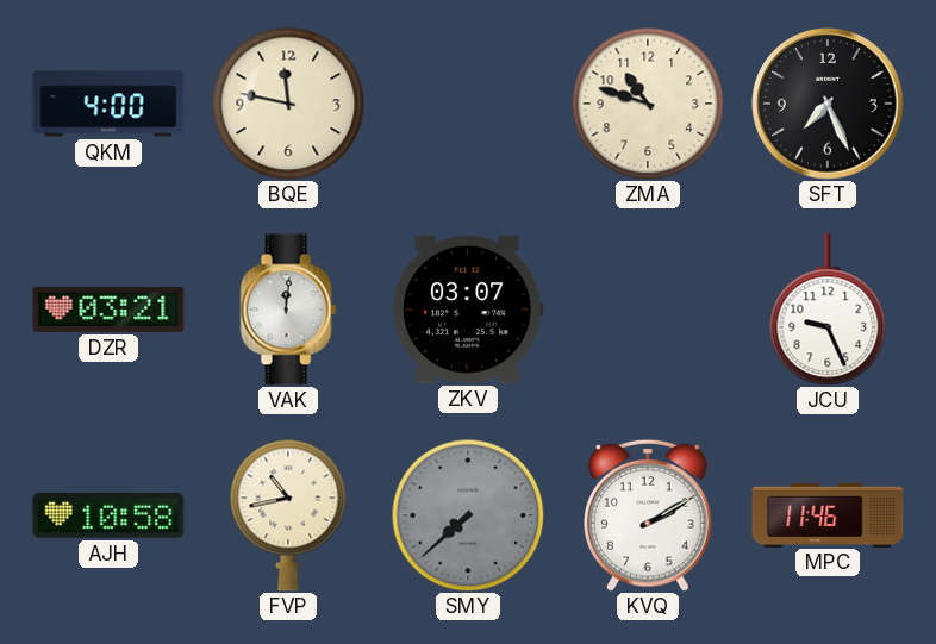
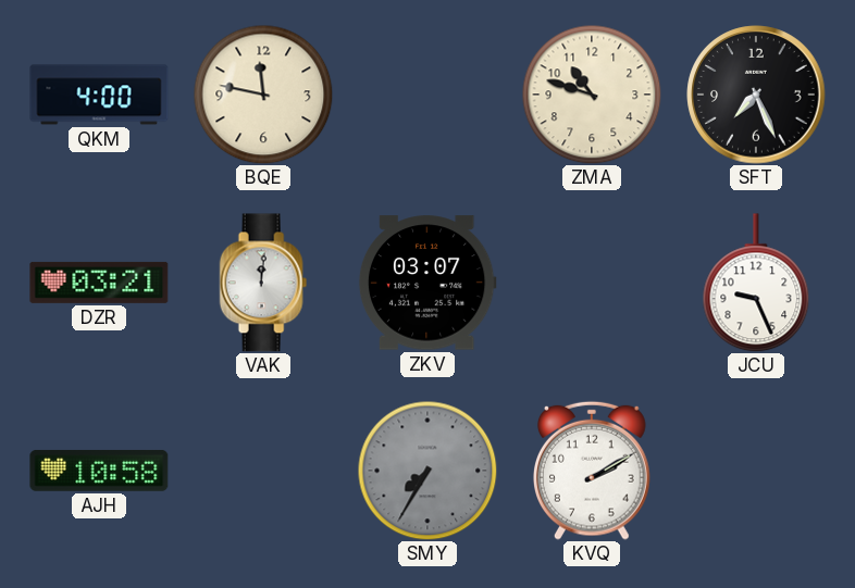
FVP: 10:43 -> none (288, 515)
SMY: 7:38 -> 7:35 (427, 471)
MPC: 11:46 -> none (828, 514)
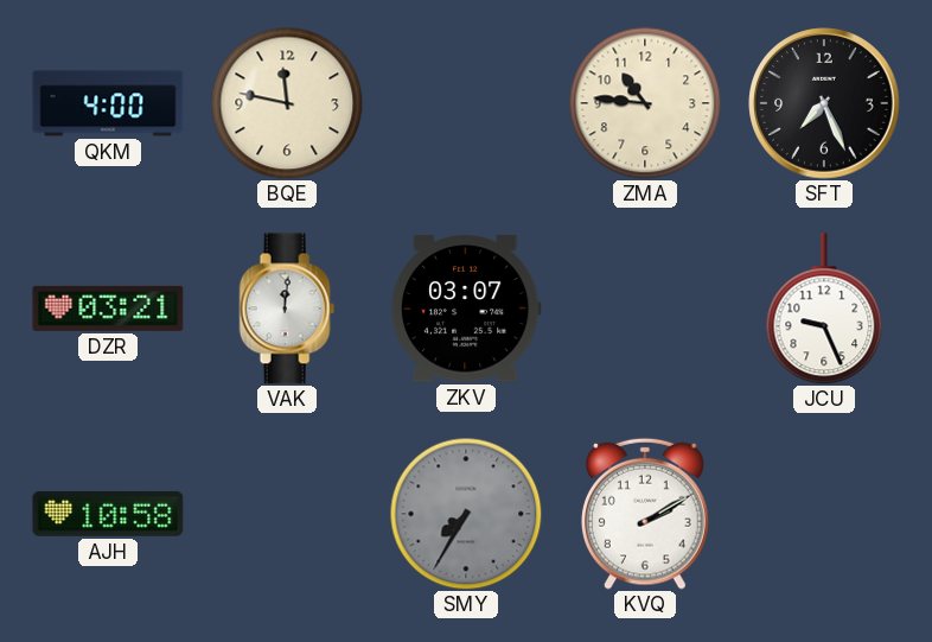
ZMA: 10:48 -> 10:46 (645, 103)
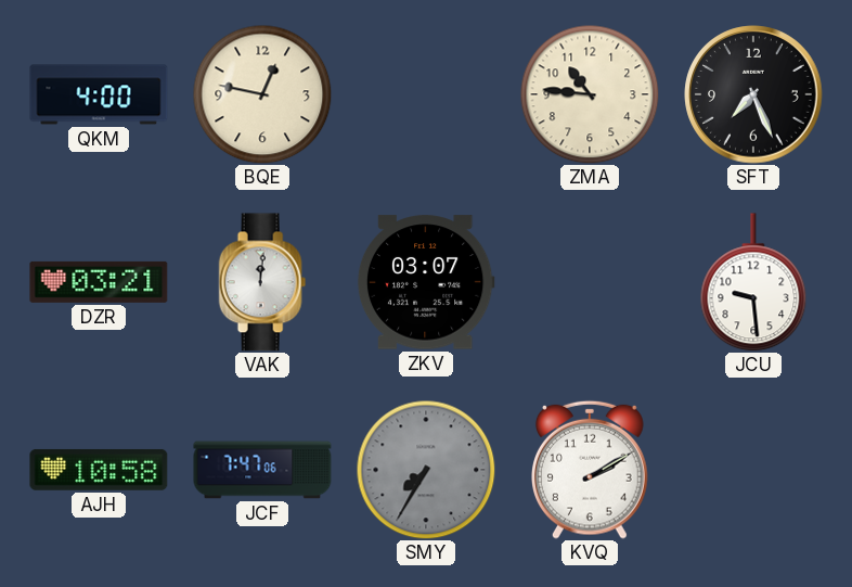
BQE: 11:47 -> 12:47 (262, 94)
JCU: 9:26 -> 9:29 (753, 282)
JCF: none -> 7:47 (262, 470)
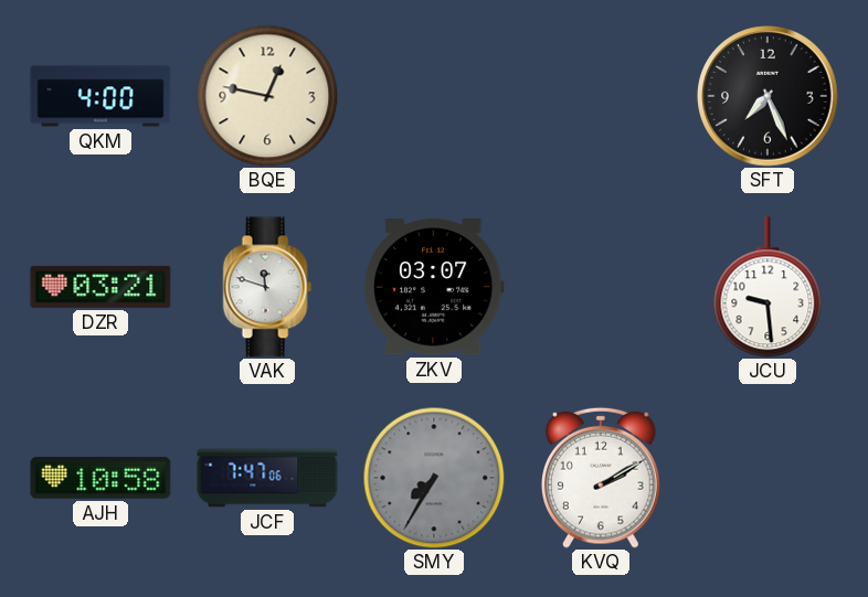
ZMA: 10:46 -> none (590, 94)
VAK: 12:01 -> 11:48 (267, 287)
